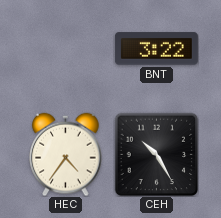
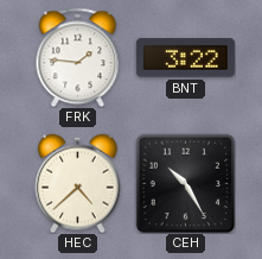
FRK: none -> 1:46 (78, 57)
HEC: 4:36 -> 4:38 (78, 183)
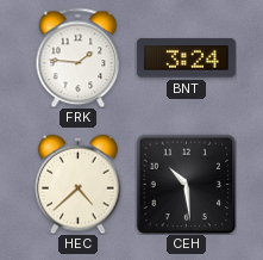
BNT: 3:22 -> 3:24 (186, 58)
CEH: 10:25 -> 10:29 (186, 184)
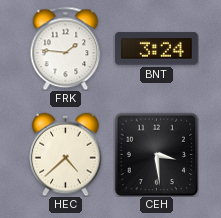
CEH: 10:29 -> 3:29 (156, 154)
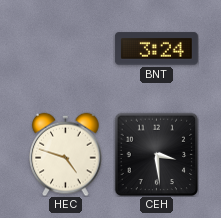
FRK: 1:46 -> none (66, 48)
HEC: 4:38 -> 4:48 (66, 154)
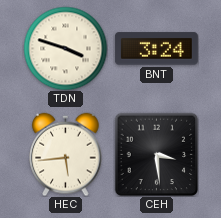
TDN: none -> 3:48 (65, 48)
HEC: 4:48 -> 5:44 (66, 154)
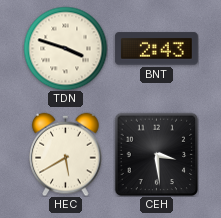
BNT: 3:24 -> 2:43 (156, 49)
HEC: 5:44 -> 5:40 (66, 154)
